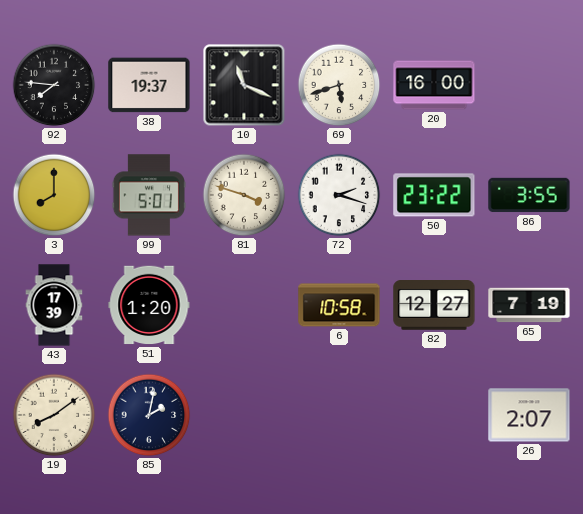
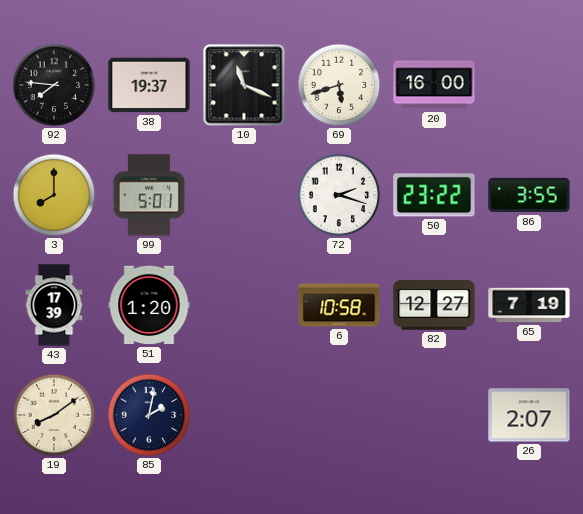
81: 3:48 -> none (244, 195)
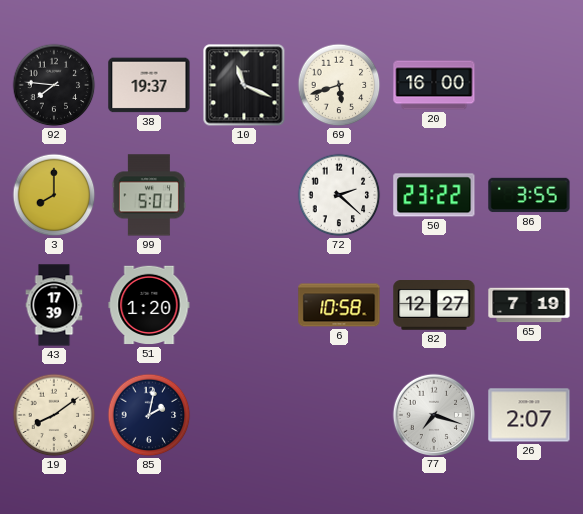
72: 2:18 -> 2:22 (339, 195)
77: none -> 7:18 (433, 414)
